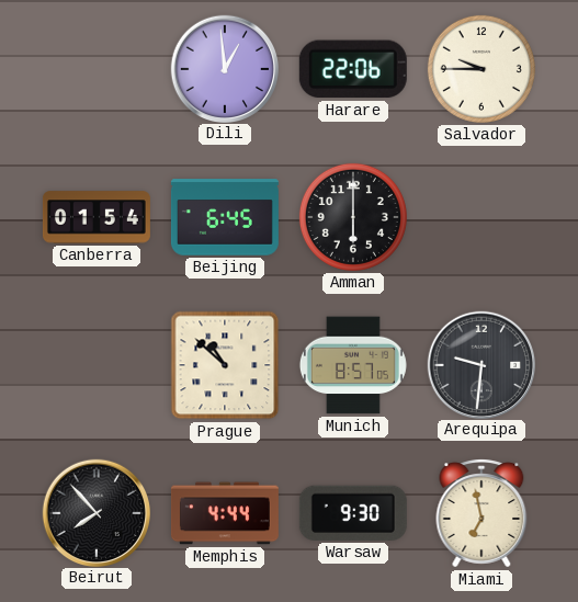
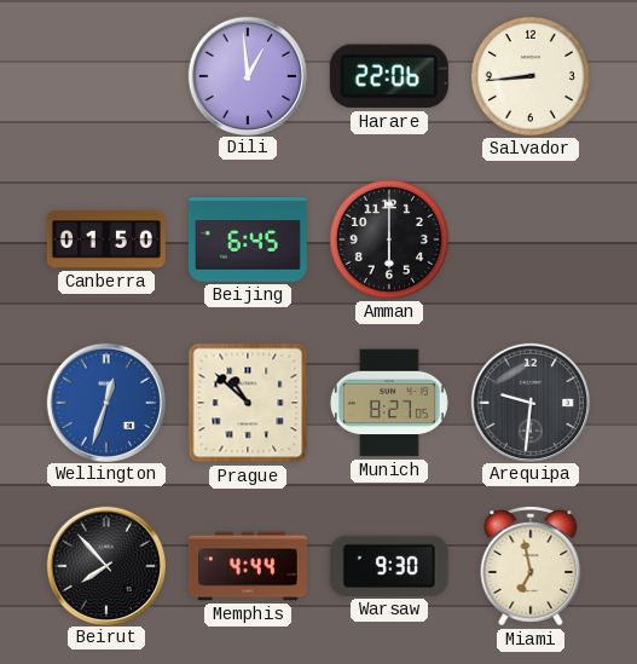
Salvador: 9:45 -> 8:44 (531, 76)
Canberra: 01:54 -> 01:50 (106, 239)
Wellington: none -> 12:33 (105, 402)
Munich: 8:57 -> 8:27 (389, 403)
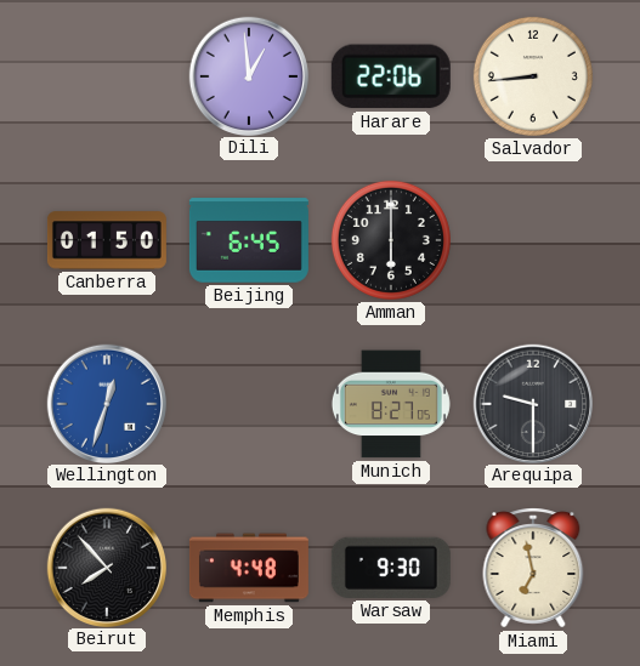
Prague: 10:52 -> none (248, 403)
Arequipa: 9:31 -> 9:30 (532, 403)
Memphis: 4:44 -> 4:48 (249, 568)
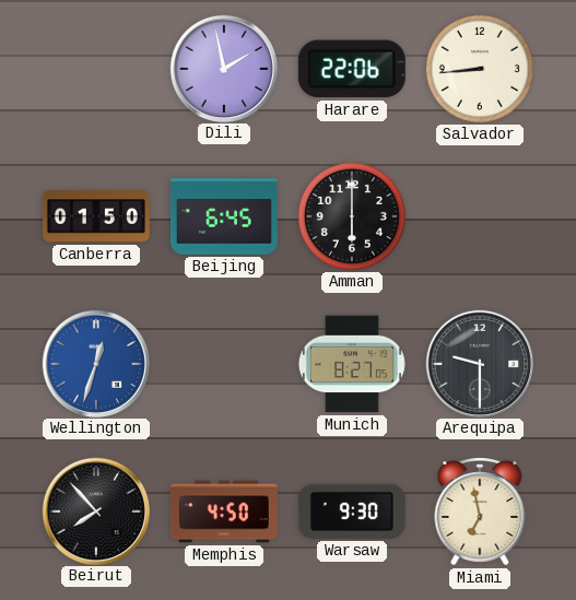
Dili: 12:59 -> 1:58 (223, 68)
Memphis: 4:48 -> 4:50 (224, 511)
